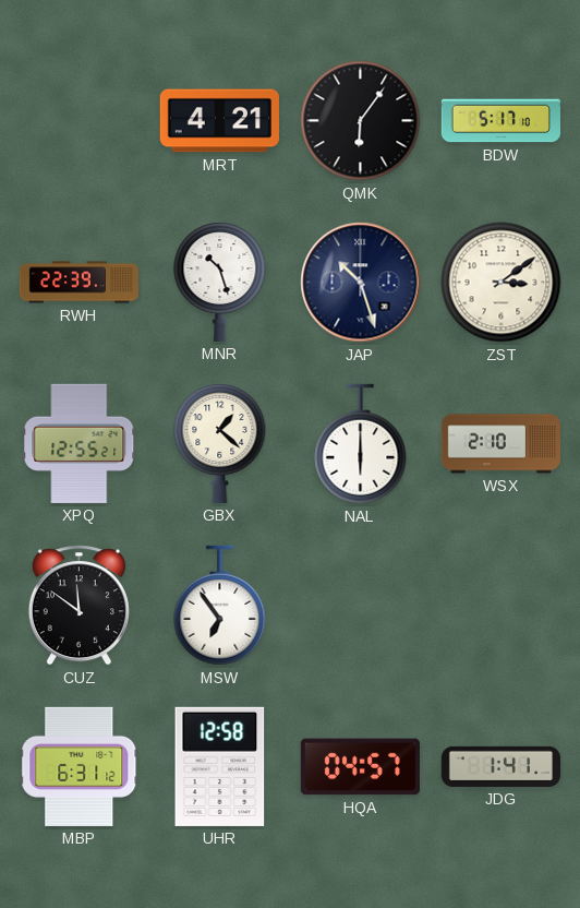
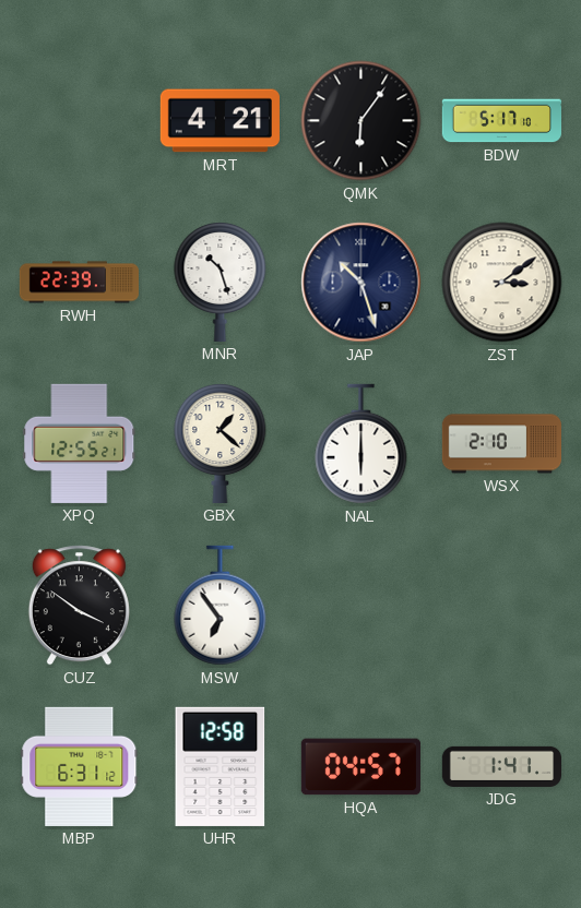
CUZ: 11:51 -> 3:51 (79, 606)
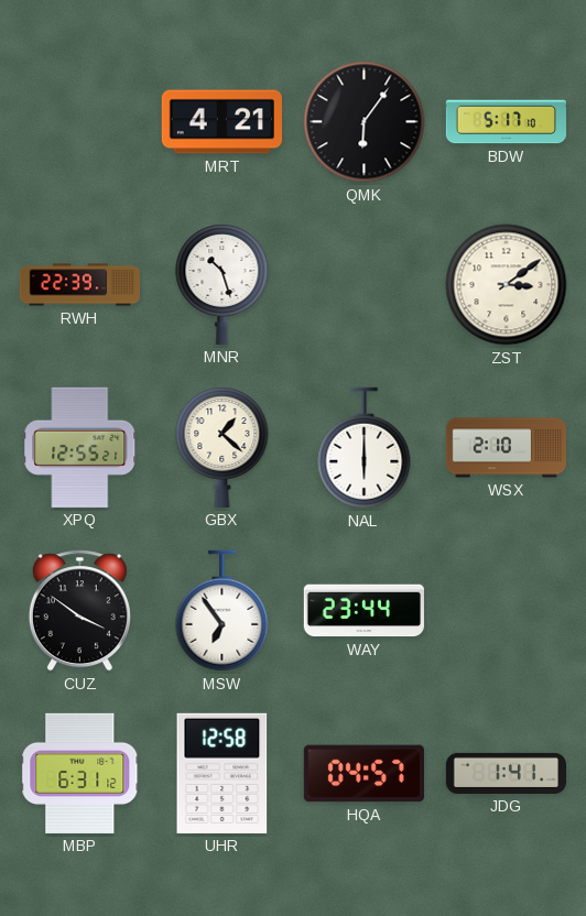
JAP: 10:27 -> none (361, 283)
WAY: none -> 23:44 (363, 611)
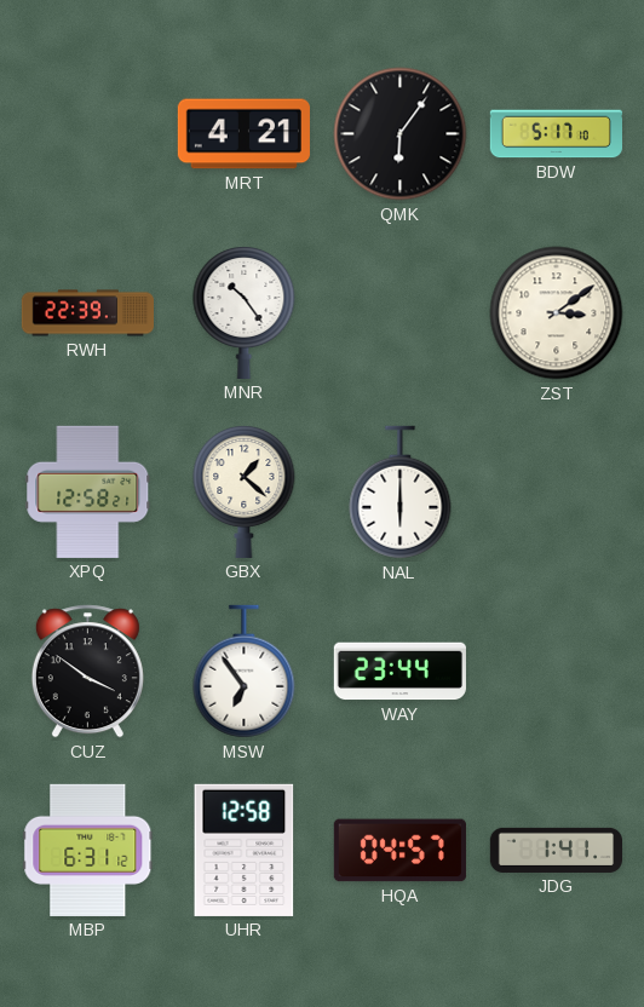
MNR: 10:27 -> 10:24 (245, 313)
XPQ: 12:55 -> 12:58 (88, 491)
WSX: 2:10 -> none (506, 448)
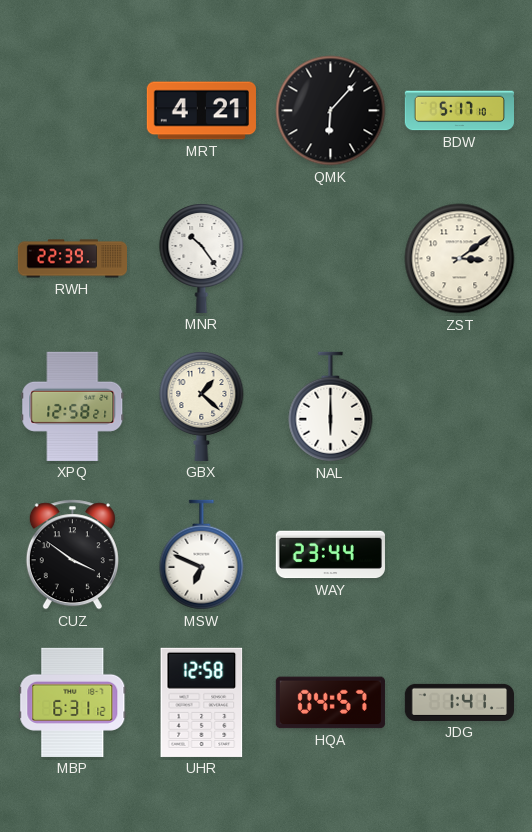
QMK: 6:06 -> 6:07 (331, 111)
MSW: 6:54 -> 6:49 (202, 555)
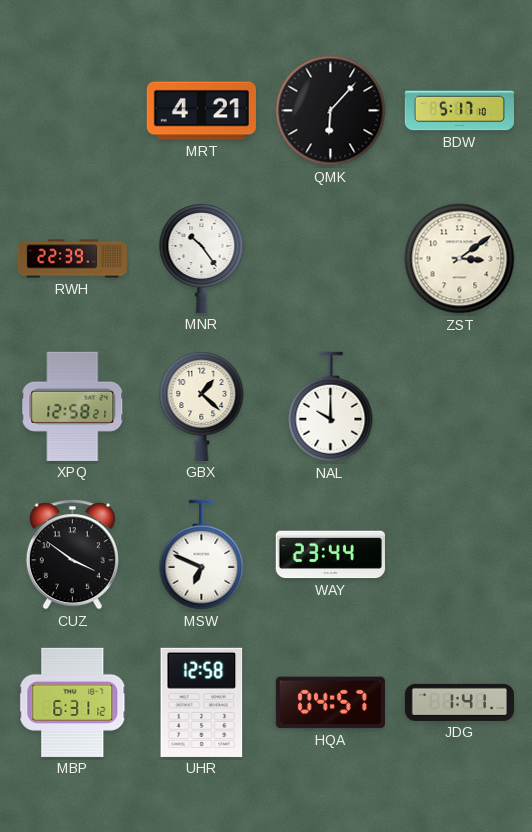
NAL: 6:00 -> 10:00 (331, 407)
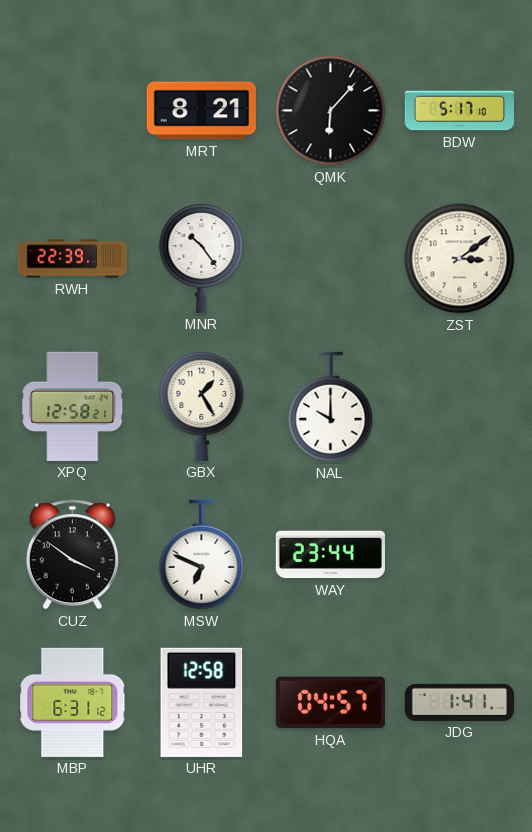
MRT: 4:21 -> 8:21 (201, 111)
GBX: 1:22 -> 1:25 (202, 407)
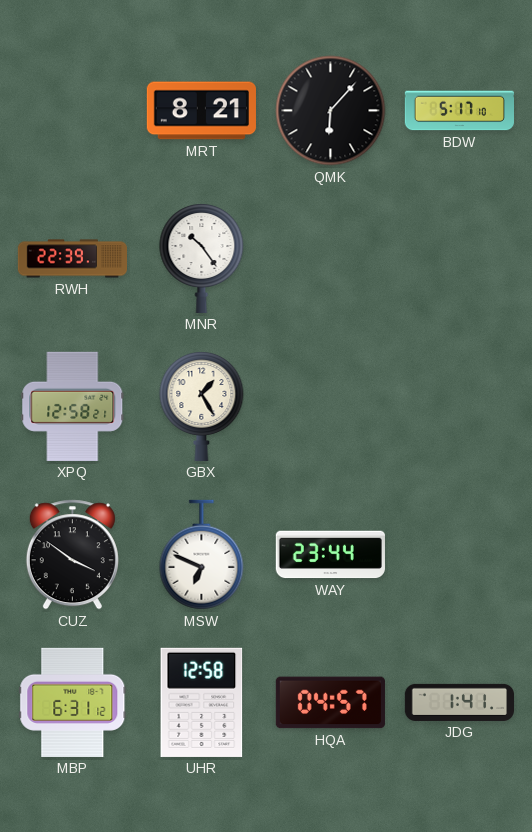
ZST: 3:09 -> none (460, 259)
NAL: 10:00 -> none (331, 407)
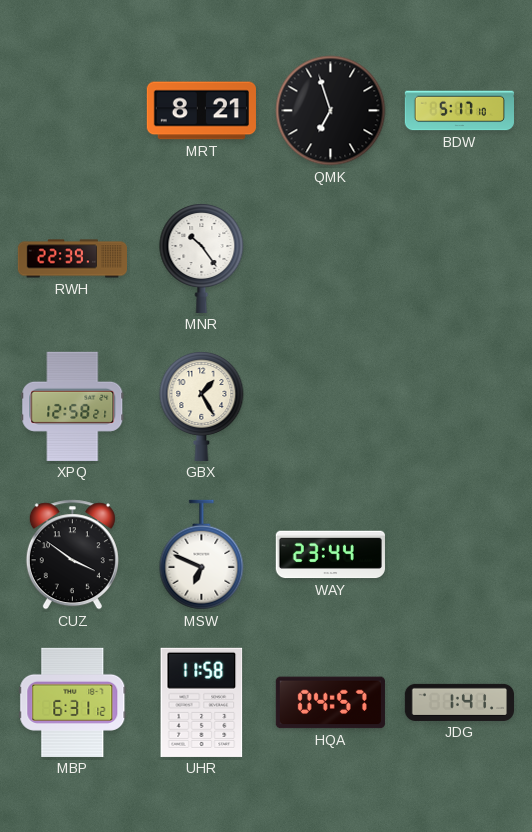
QMK: 6:07 -> 6:57 (331, 111)
UHR: 12:58 -> 11:58 (202, 702)
